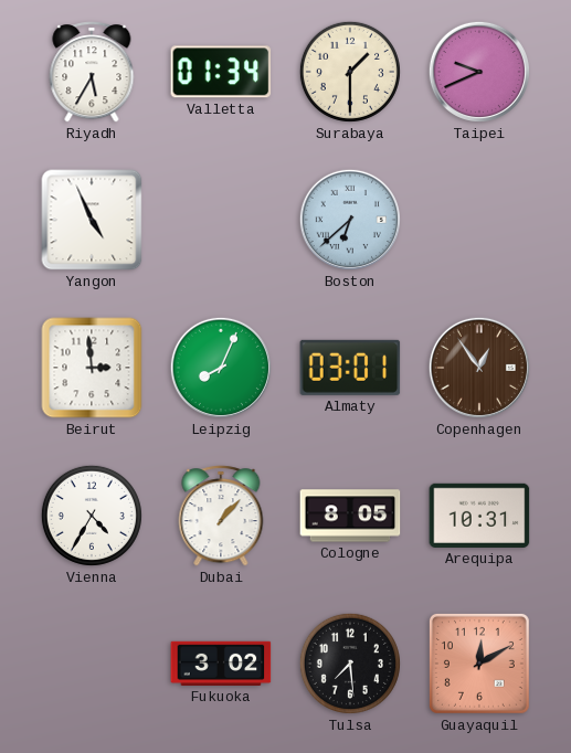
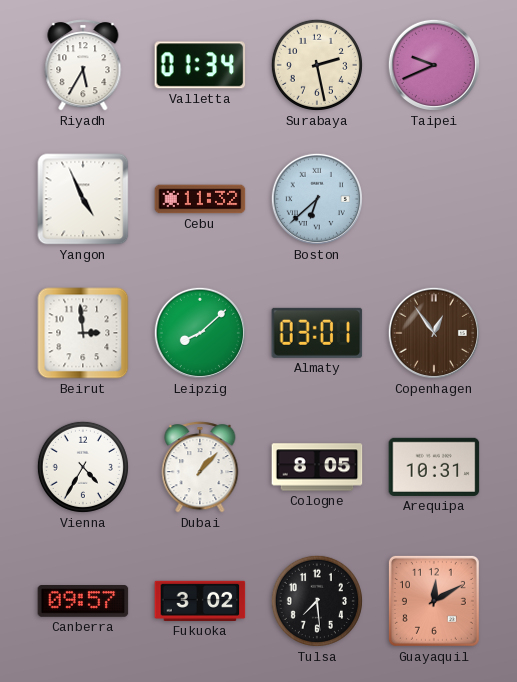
Surabaya: 1:30 -> 2:28 (317, 65)
Cebu: none -> 11:32 (200, 199)
Leipzig: 8:04 -> 8:08 (200, 333)
Canberra: none -> 09:57 (83, 601)
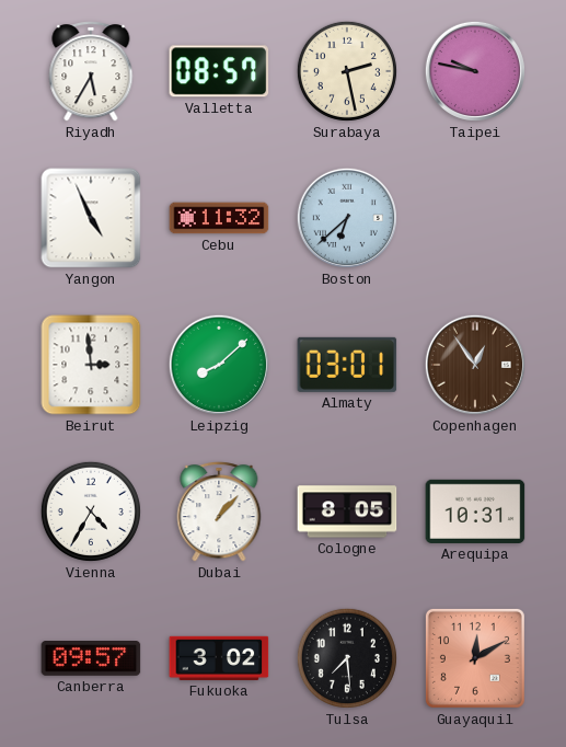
Valletta: 01:34 -> 08:57 (219, 71)
Taipei: 9:41 -> 9:47 (475, 71)
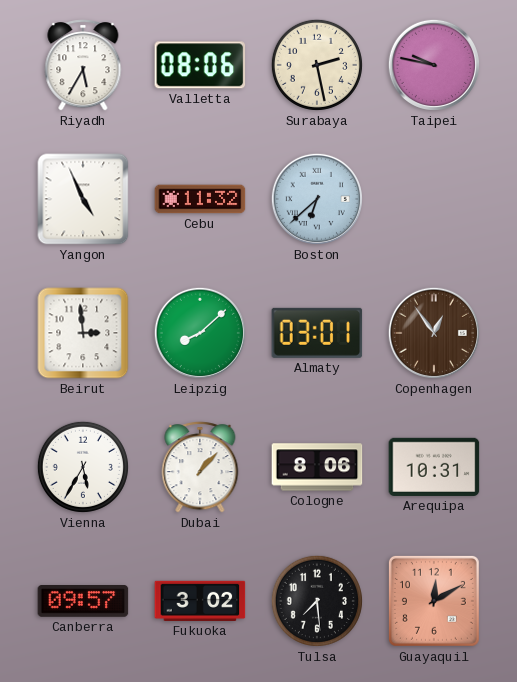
Valletta: 08:57 -> 08:06 (200, 65)
Vienna: 4:35 -> 5:35 (83, 467)
Cologne: 8:05 -> 8:06 (317, 467)
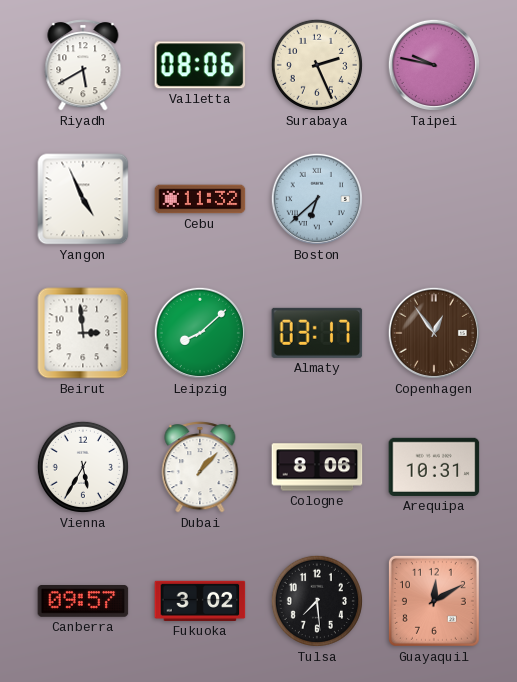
Riyadh: 5:35 -> 5:40 (83, 65)
Surabaya: 2:28 -> 2:26 (317, 65)
Almaty: 03:01 -> 03:17 (317, 333)
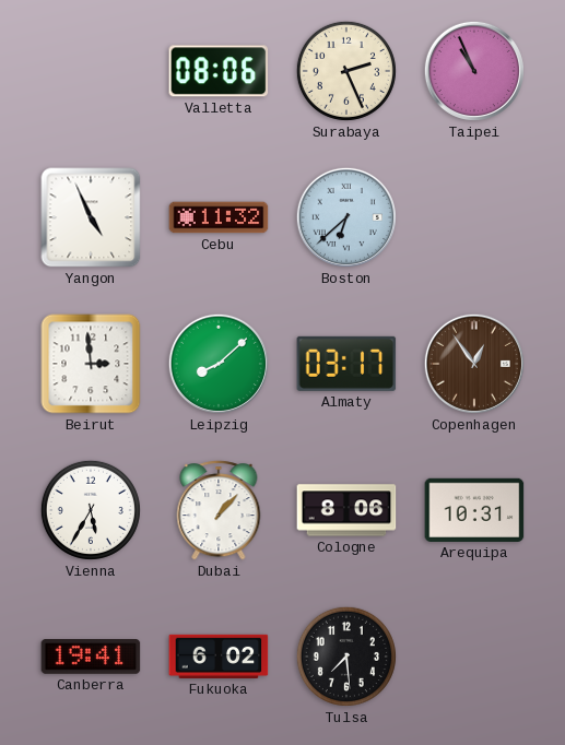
Riyadh: 5:40 -> none (83, 65)
Taipei: 9:47 -> 10:56 (474, 71)
Canberra: 09:57 -> 19:41 (91, 657)
Fukuoka: 3:02 -> 6:02 (219, 657)
Guayaquil: 12:10 -> none (434, 601)
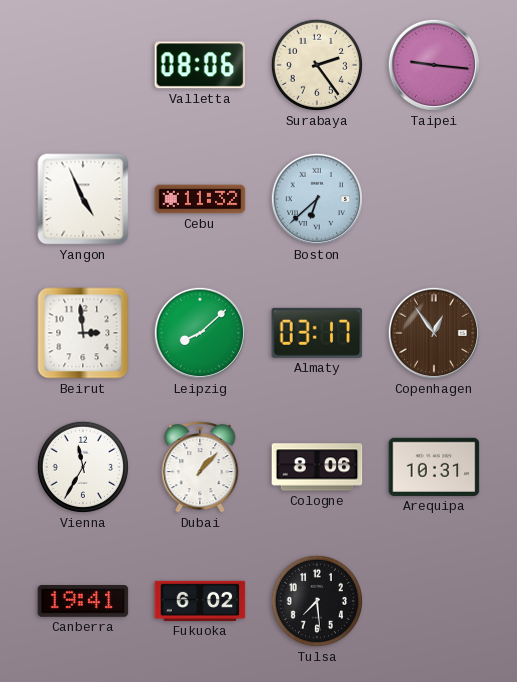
Surabaya: 2:26 -> 2:24 (317, 65)
Taipei: 10:56 -> 9:16 (434, 65)
Vienna: 5:35 -> 11:35 (83, 467)
